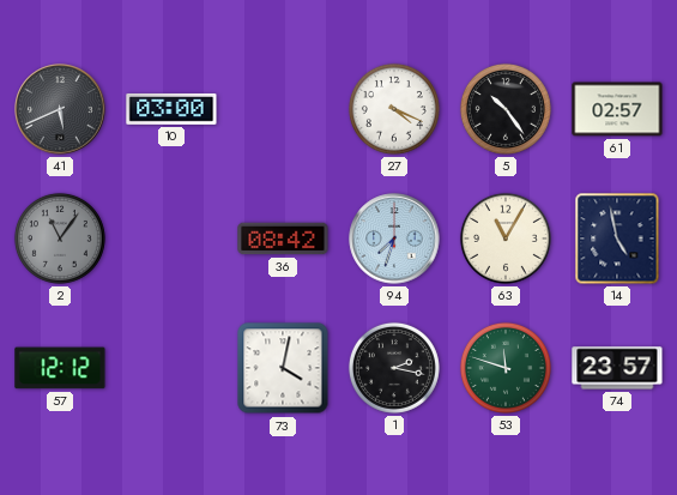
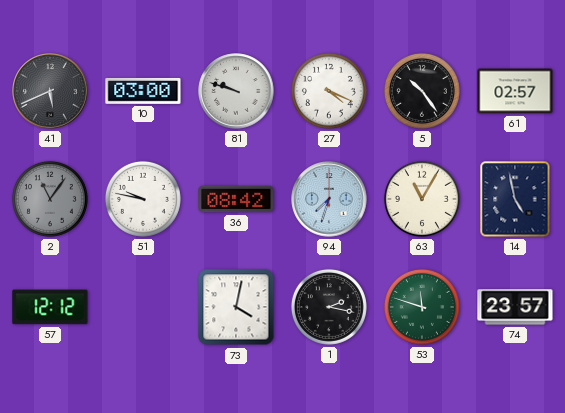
81: none -> 9:48 (236, 91)
51: none -> 9:47 (143, 199)
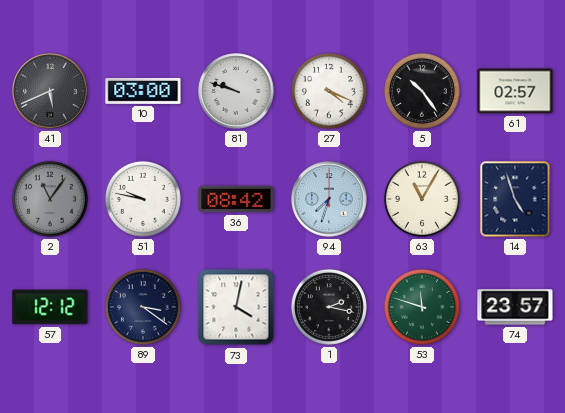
14: 4:58 -> 4:57 (515, 199)
89: none -> 3:21 (143, 307)
